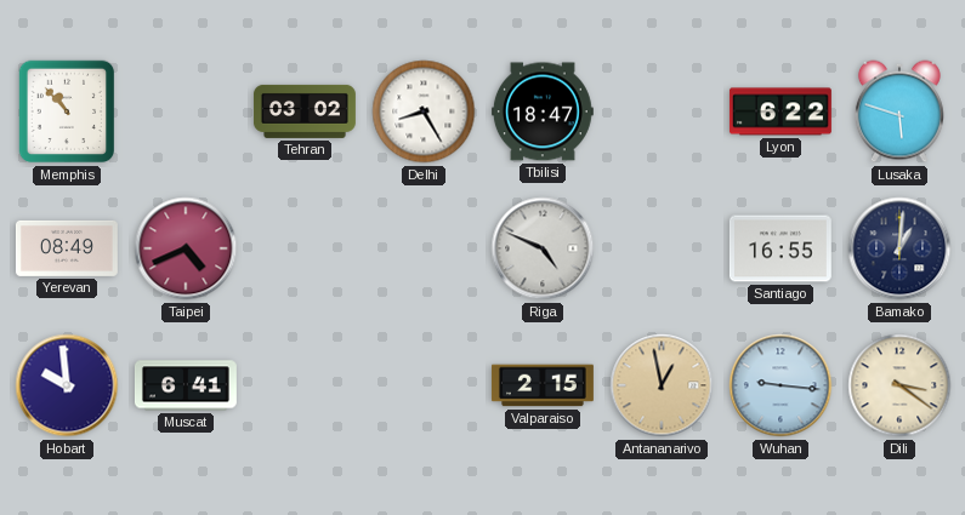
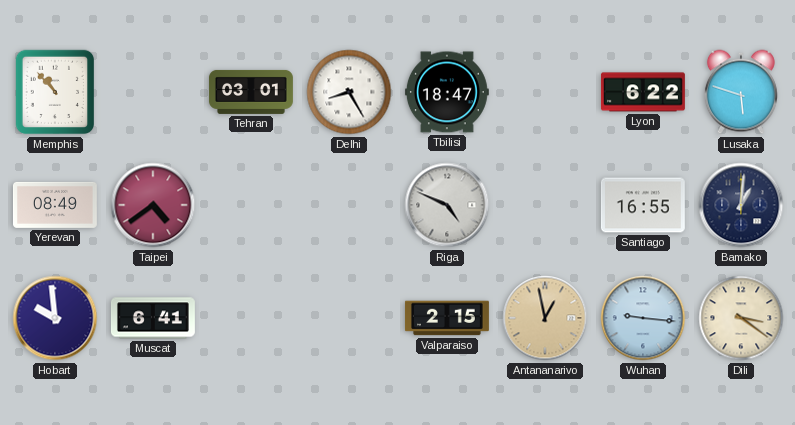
Tehran: 03:02 -> 03:01 (251, 92)
Taipei: 4:41 -> 4:39 (153, 205)
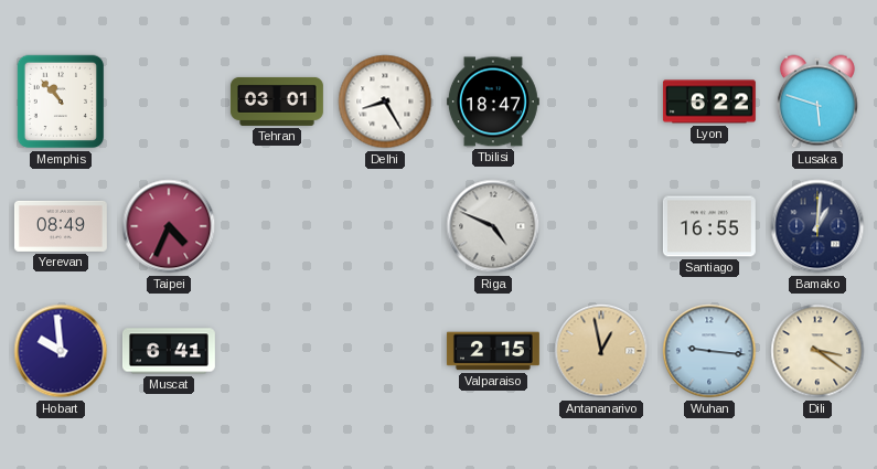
Taipei: 4:39 -> 4:34 (169, 226)
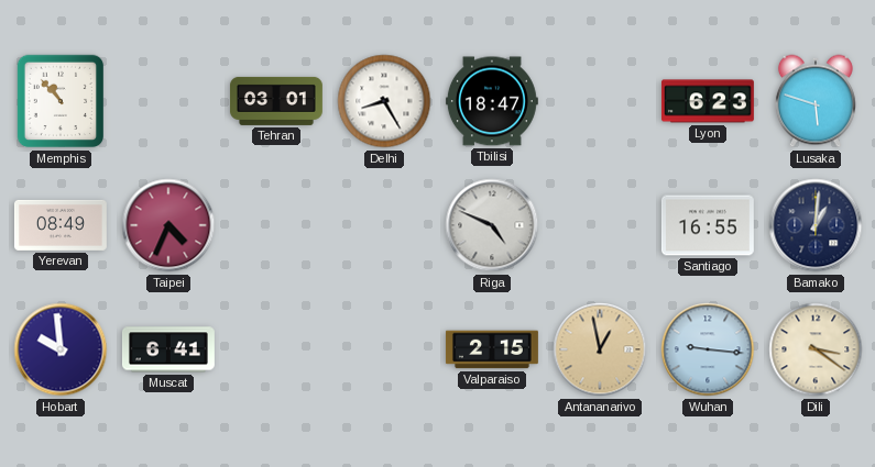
Lyon: 6:22 -> 6:23 (708, 101)
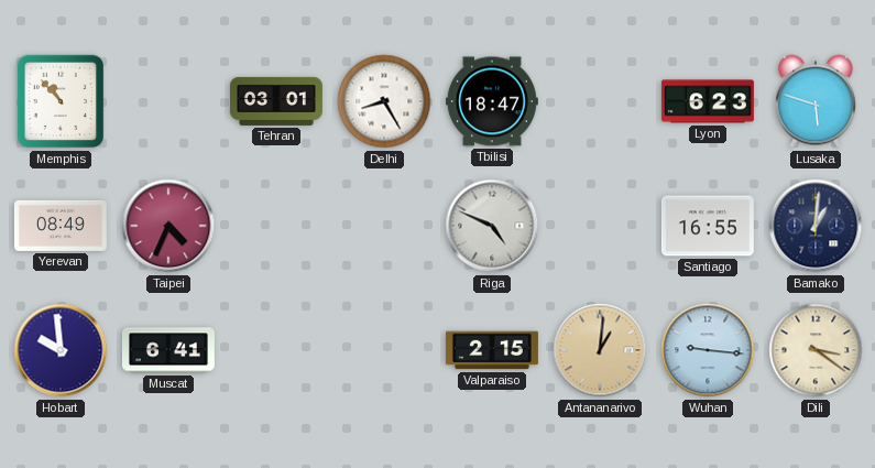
Antananarivo: 12:58 -> 1:01 (600, 350)
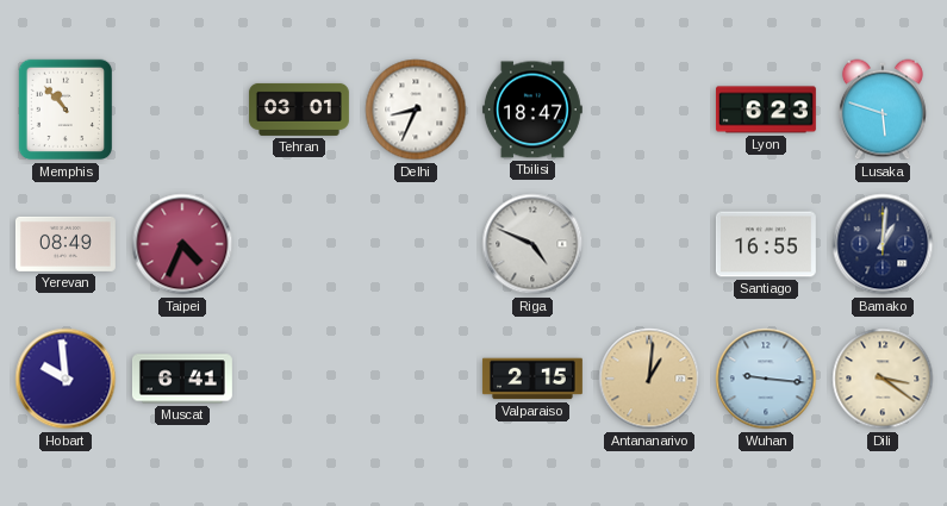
Delhi: 8:25 -> 8:34 (416, 110)
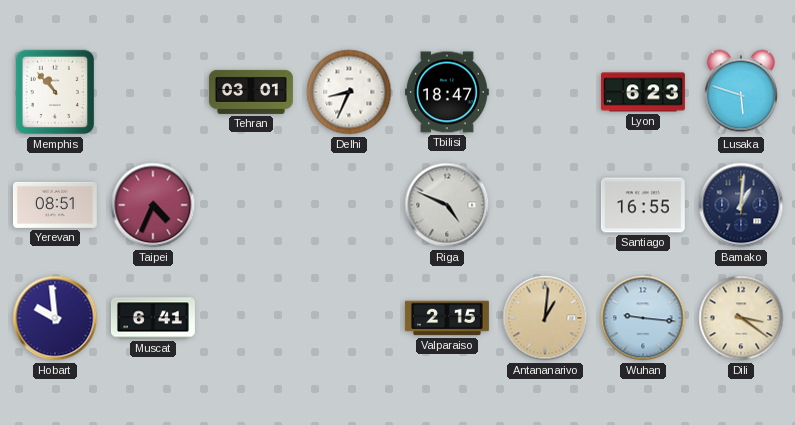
Yerevan: 08:49 -> 08:51 (55, 205)
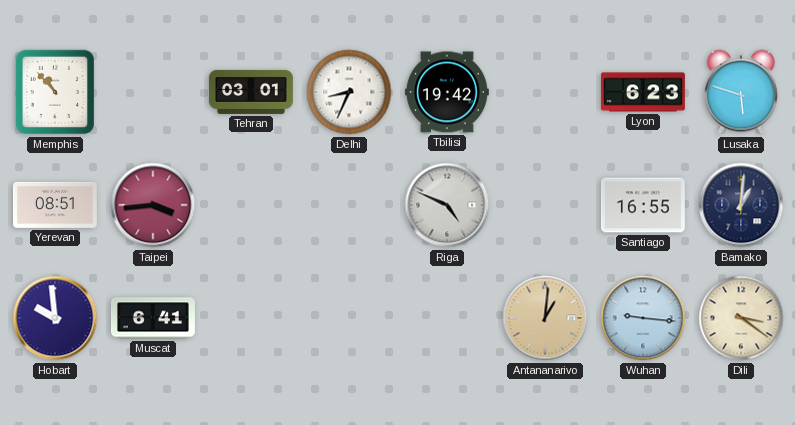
Tbilisi: 18:47 -> 19:42 (447, 92)
Taipei: 4:34 -> 3:44 (153, 205)
Valparaiso: 2:15 -> none (447, 318)
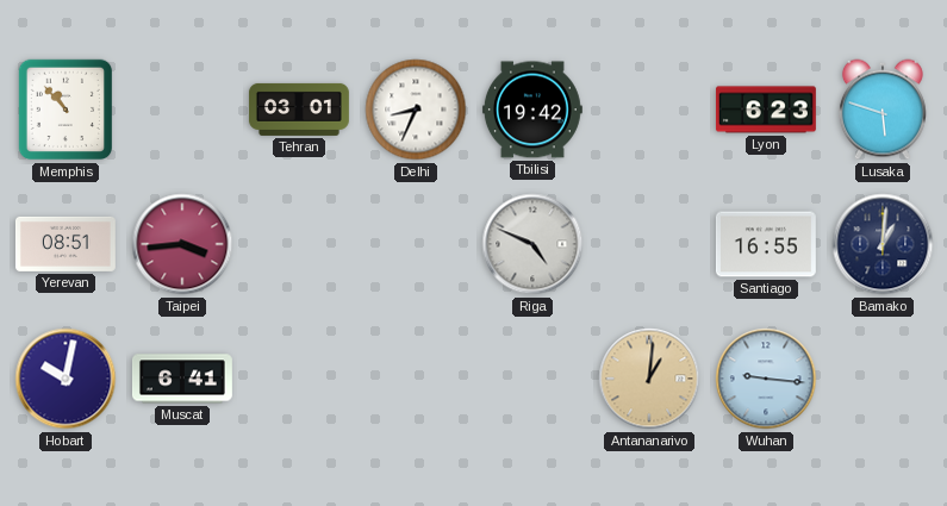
Hobart: 9:59 -> 10:02 (66, 379)
Dili: 3:21 -> none (741, 318)
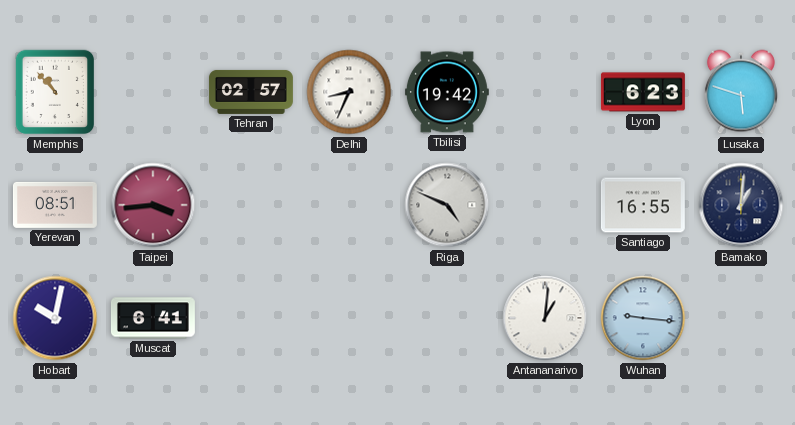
Tehran: 03:01 -> 02:57 (251, 92)
Antananarivo dial: champagne -> white (545, 318)
